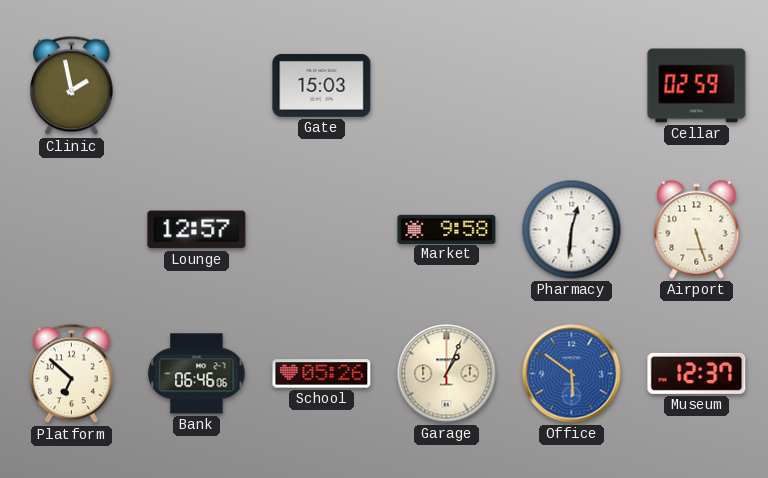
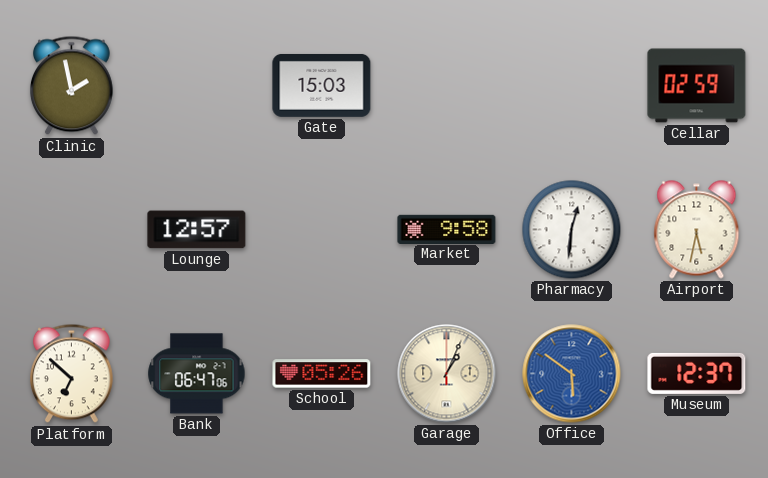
Airport: 5:27 -> 5:32 (697, 230)
Bank: 06:46 -> 06:47 (197, 374)
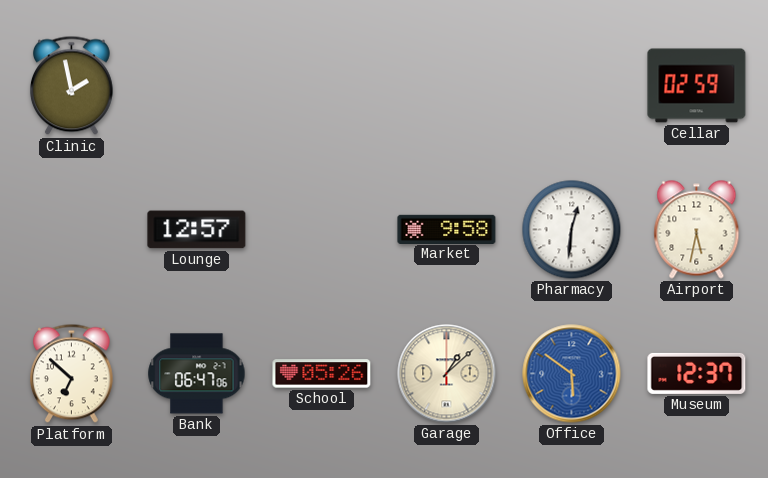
Gate: 15:03 -> none (322, 85)
Garage: 1:04 -> 1:08 (447, 374)
